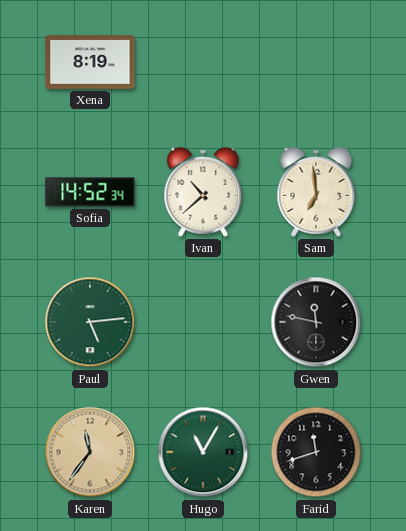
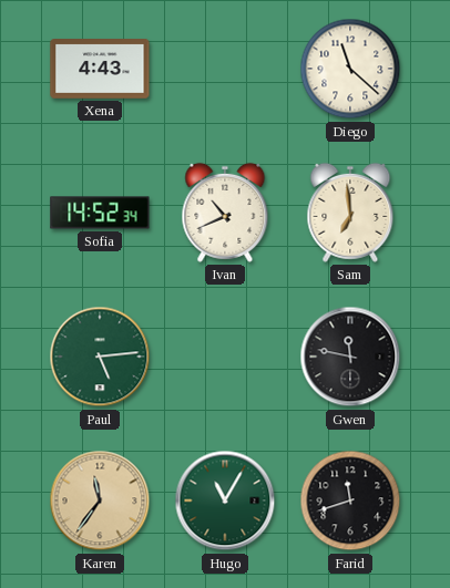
Xena: 8:19 -> 4:43 (100, 69)
Diego: none -> 11:22 (350, 69)
Ivan: 10:38 -> 10:41 (225, 213)
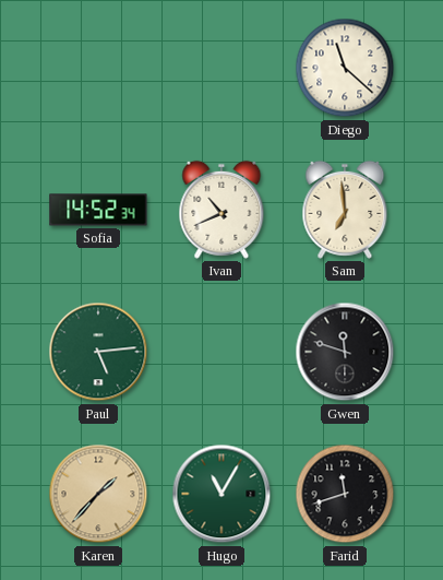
Xena: 4:43 -> none (100, 69)
Gwen: 11:47 -> 11:48 (345, 352)
Karen: 11:36 -> 1:37 (98, 494)
